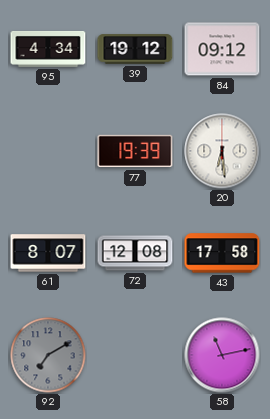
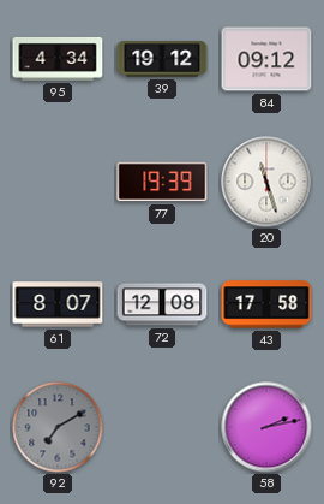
20: 6:29 -> 11:27 (266, 182)
58: 11:13 -> 2:13 (266, 427)
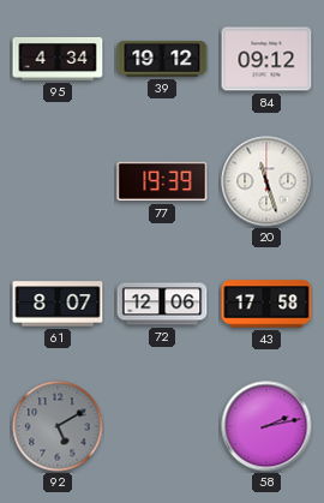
72: 12:08 -> 12:06 (162, 304)
92: 7:10 -> 5:10 (58, 426)
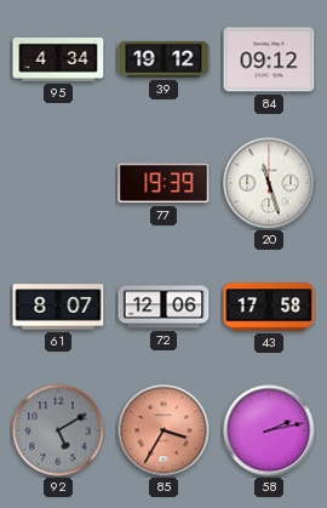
85: none -> 3:35 (163, 430)
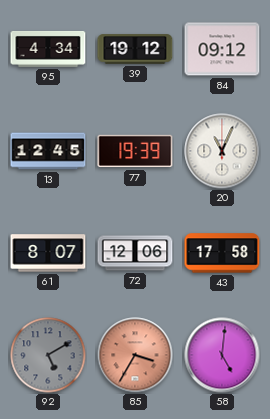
13: none -> 12:45 (48, 151)
20: 11:27 -> 11:04 (222, 151)
58: 2:13 -> 5:01 (222, 355)
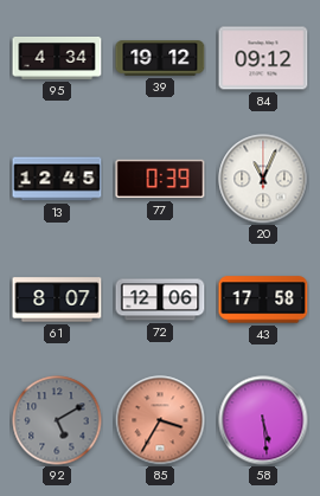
77: 19:39 -> 0:39 (160, 179)
58: 5:01 -> 5:29 (263, 420)
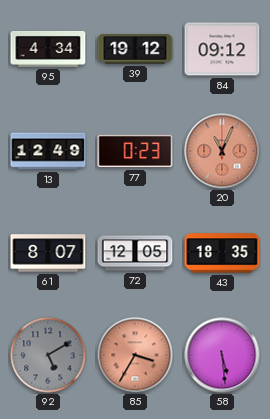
13: 12:45 -> 12:49 (48, 151)
77: 0:39 -> 0:23 (135, 151)
20 dial: white -> salmon (222, 151)
72: 12:06 -> 12:05 (135, 253)
43: 17:58 -> 18:35 (222, 253)
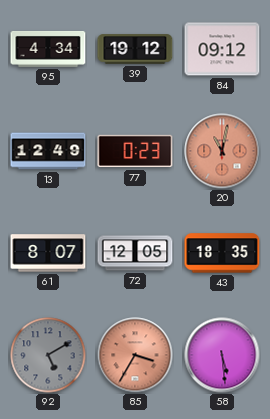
20: 11:04 -> 11:02 (222, 151)
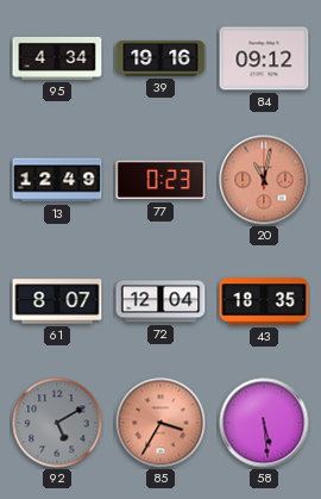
39: 19:12 -> 19:16 (160, 58)
72: 12:05 -> 12:04 (160, 301)
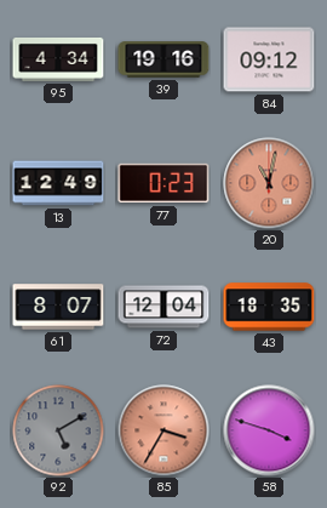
58: 5:29 -> 3:48 (269, 430)
